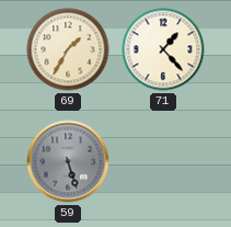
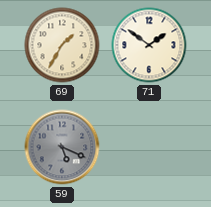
71: 1:23 -> 1:51 (149, 45)
59: 5:27 -> 5:19 (62, 147)
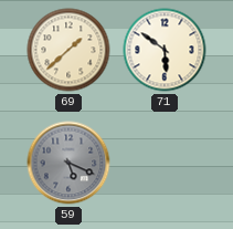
69: 1:35 -> 1:38 (68, 50)
71: 1:51 -> 5:51 (165, 50)
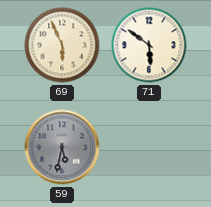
69: 1:38 -> 5:56 (62, 45)
59: 5:19 -> 5:32 (62, 147)
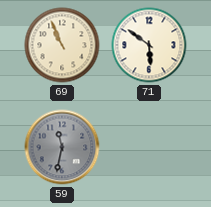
69: 5:56 -> 10:56 (62, 45)
59: 5:32 -> 11:32 (62, 147)
